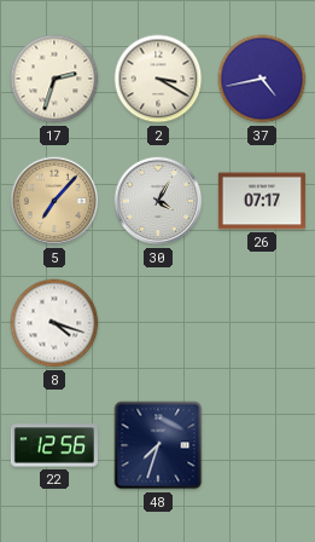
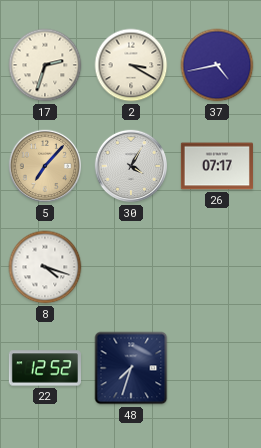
22: 12:56 -> 12:52 (45, 368)
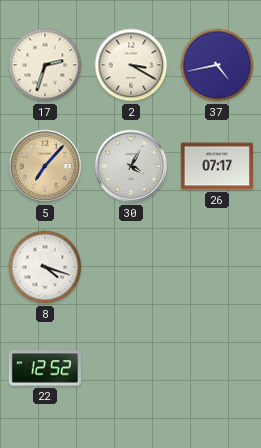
48: 7:33 -> none (131, 368)
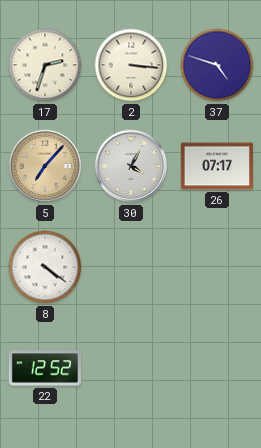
2: 3:20 -> 3:16 (131, 65)
37: 4:43 -> 4:48 (217, 65)
8: 4:18 -> 4:21 (45, 267)
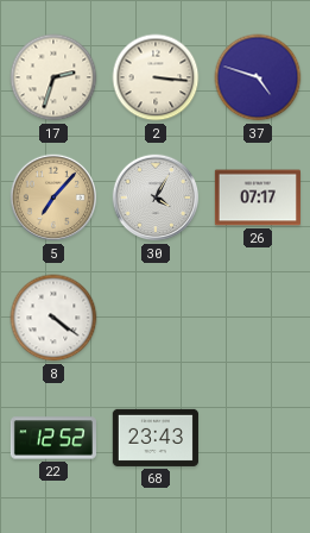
68: none -> 23:43 (156, 438)
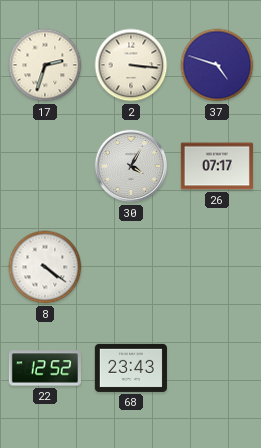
5: 7:07 -> none (53, 197)
